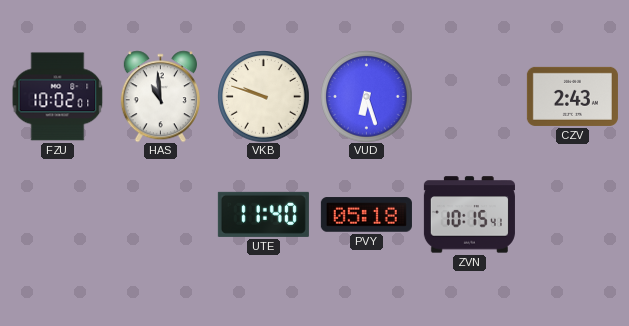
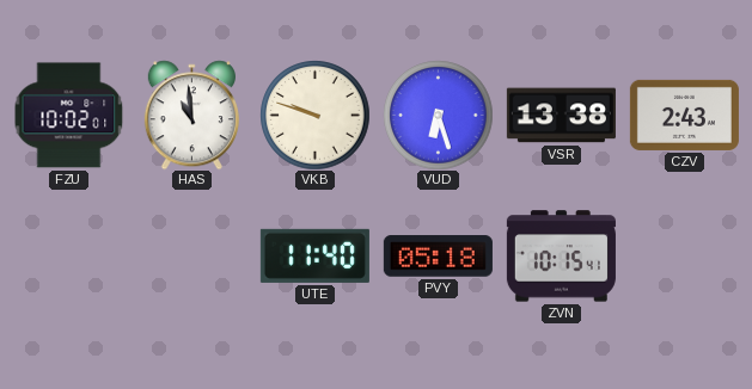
VSR: none -> 13:38 (561, 116)
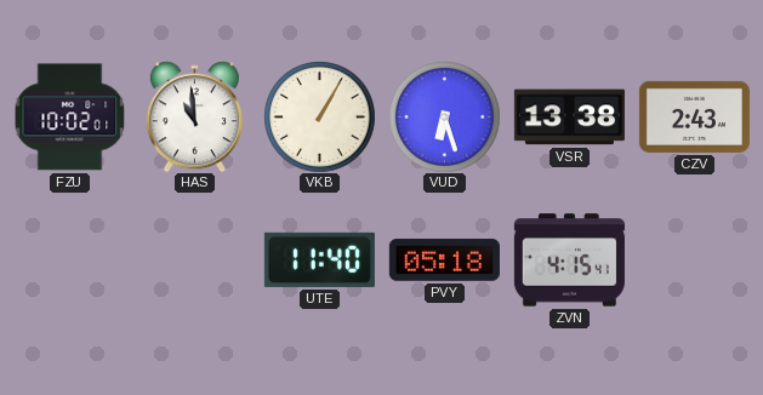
VKB: 9:48 -> 1:05 (319, 116)
ZVN: 10:15 -> 4:15 (569, 261)
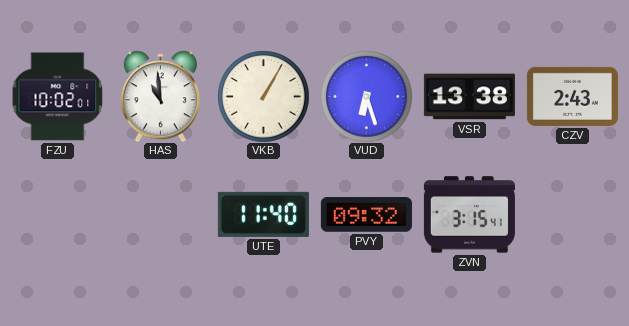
PVY: 05:18 -> 09:32 (366, 215)
ZVN: 4:15 -> 3:15 (469, 215)
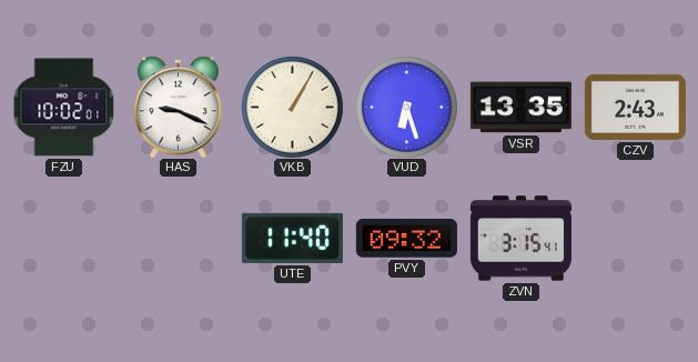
HAS: 10:59 -> 9:19 (178, 107)
VSR: 13:38 -> 13:35 (520, 108)
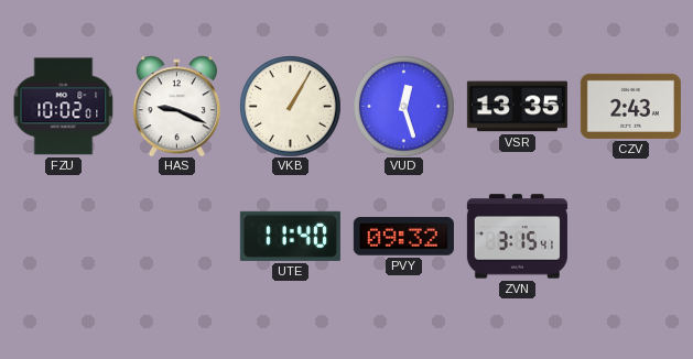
VUD: 6:27 -> 12:27 (403, 106)
